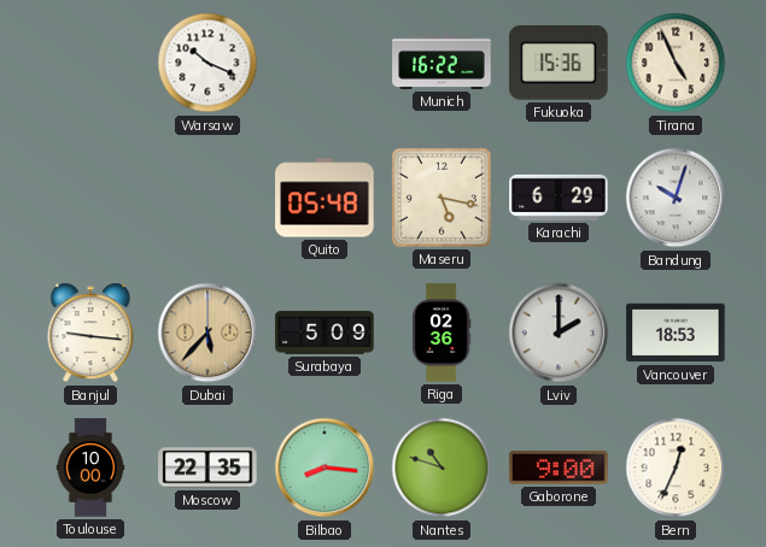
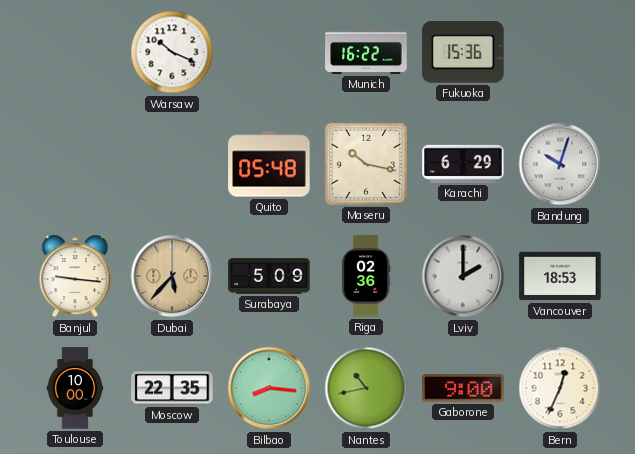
Tirana: 4:56 -> none (676, 63)
Maseru: 5:17 -> 10:17 (366, 164)
Nantes: 10:48 -> 10:43 (366, 388)
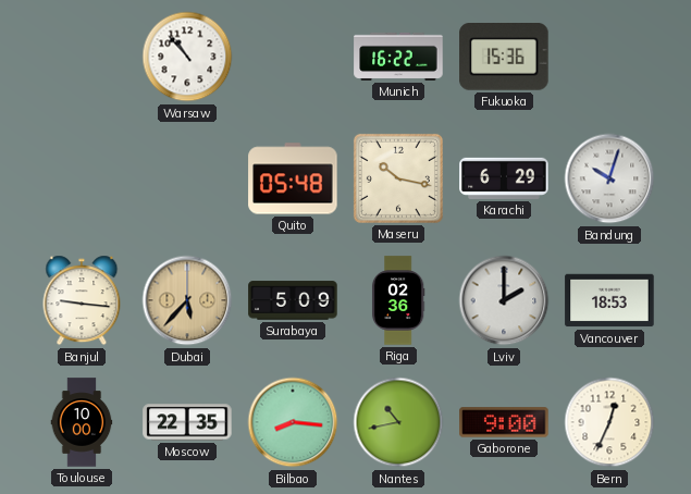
Warsaw: 10:19 -> 10:53 (187, 57)
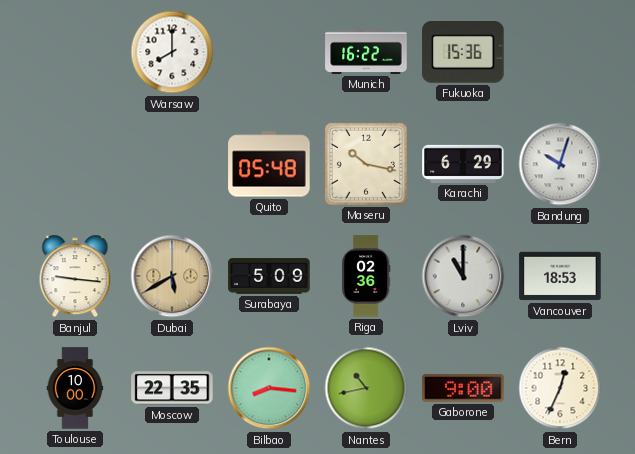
Warsaw: 10:53 -> 8:00 (172, 52)
Dubai: 5:37 -> 5:40 (172, 276)
Lviv: 2:00 -> 11:00 (463, 276)
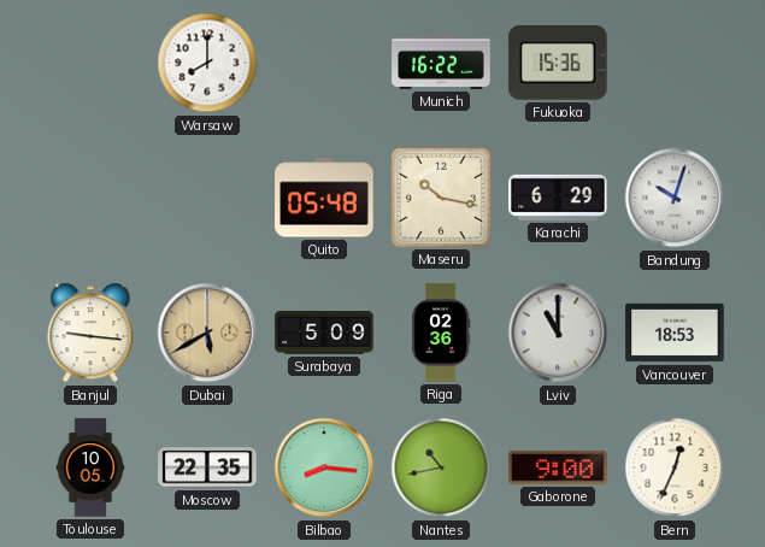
Toulouse: 10:00 -> 10:05 (90, 467)
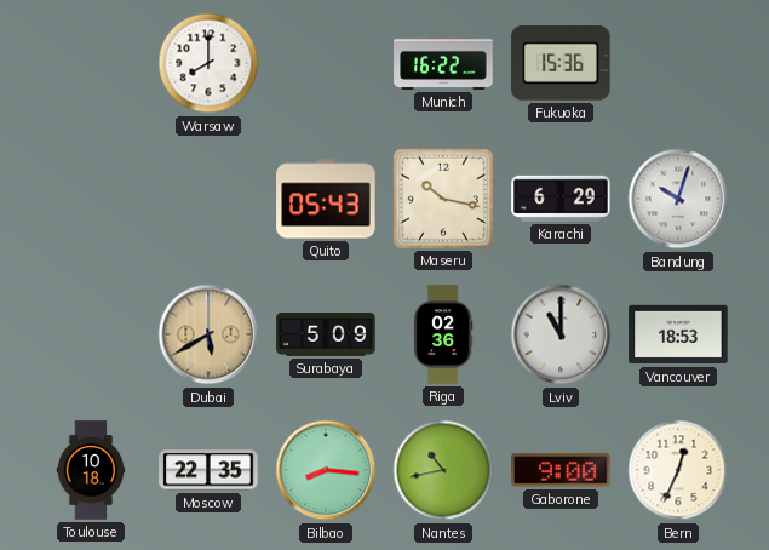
Quito: 05:48 -> 05:43 (326, 199)
Banjul: 9:16 -> none (90, 333)
Toulouse: 10:05 -> 10:18 (91, 470)
